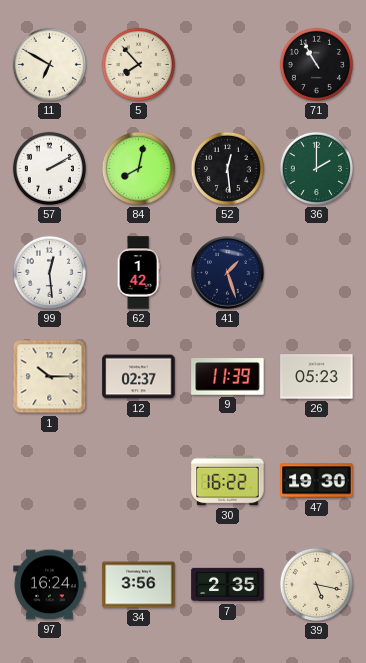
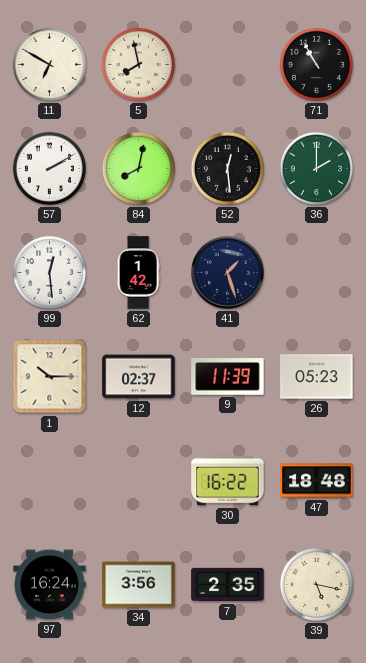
5: 7:53 -> 7:58 (138, 64)
47: 19:30 -> 18:48 (317, 481)
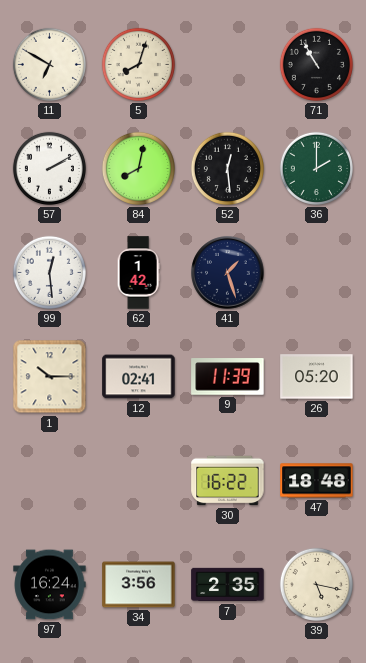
5: 7:58 -> 8:03 (138, 64)
12: 02:37 -> 02:41 (139, 377)
26: 05:23 -> 05:20 (317, 377)
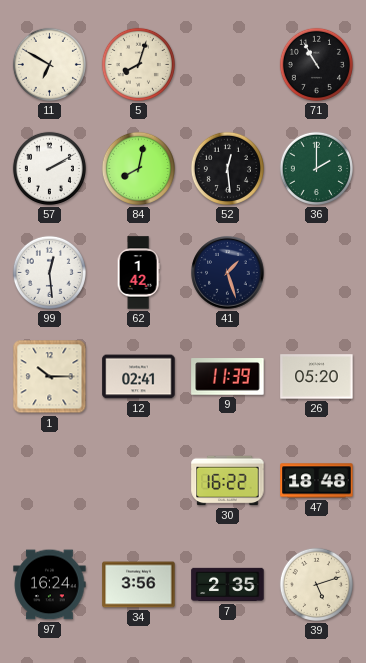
39: 5:17 -> 5:12 (316, 584)
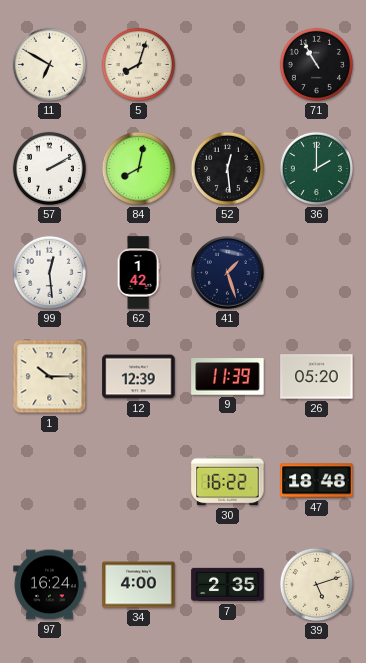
12: 02:41 -> 12:39 (139, 377)
34: 3:56 -> 4:00 (139, 585)
